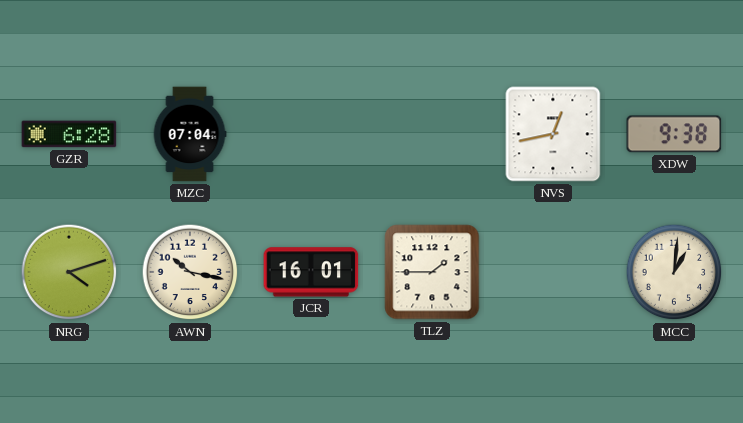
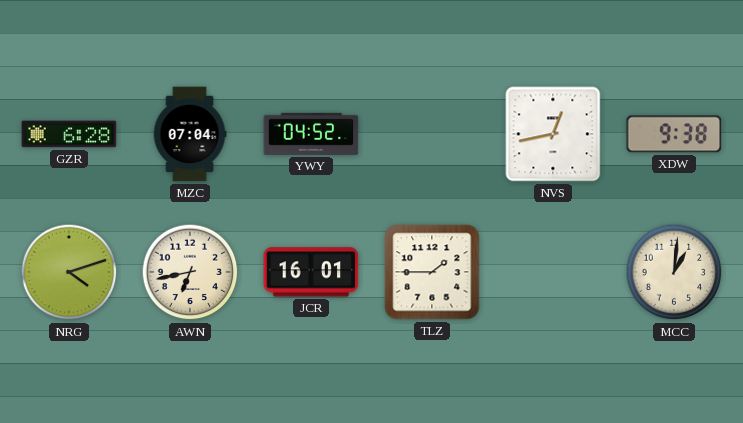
YWY: none -> 04:52 (311, 134)
AWN: 10:17 -> 6:43 (190, 272)
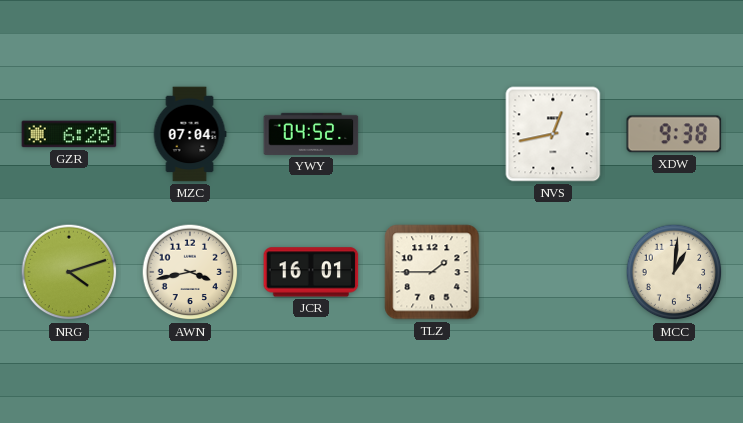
AWN: 6:43 -> 3:43 (190, 272)
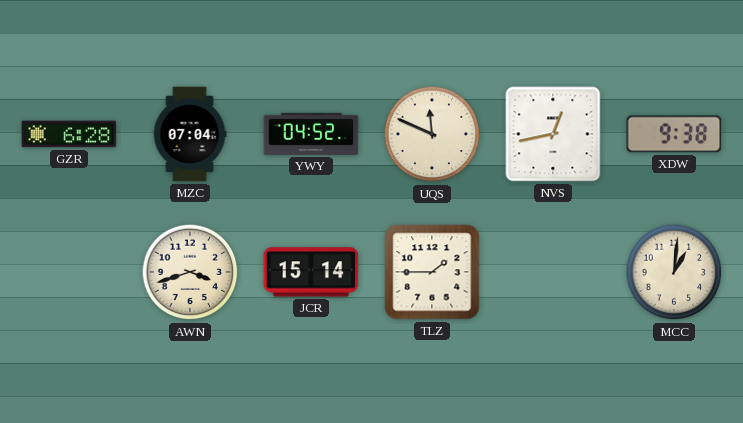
UQS: none -> 11:49 (432, 134)
NRG: 4:12 -> none (69, 272)
AWN: 3:43 -> 3:42 (190, 272)
JCR: 16:01 -> 15:14 (311, 272)
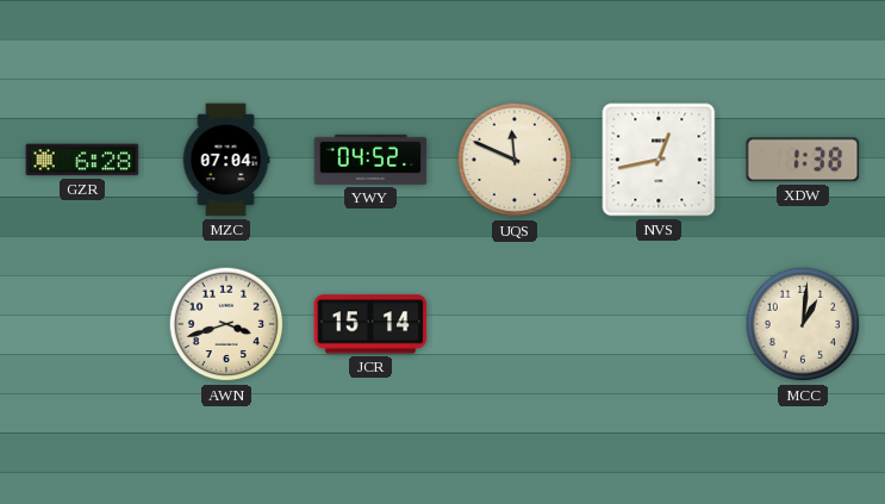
XDW: 9:38 -> 1:38 (803, 160)
TLZ: 1:45 -> none (432, 272)
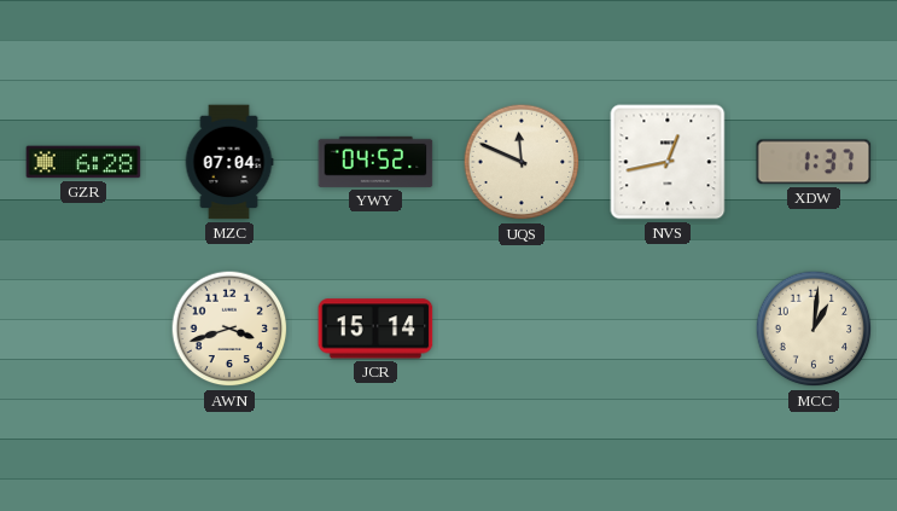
XDW: 1:38 -> 1:37 (814, 162)
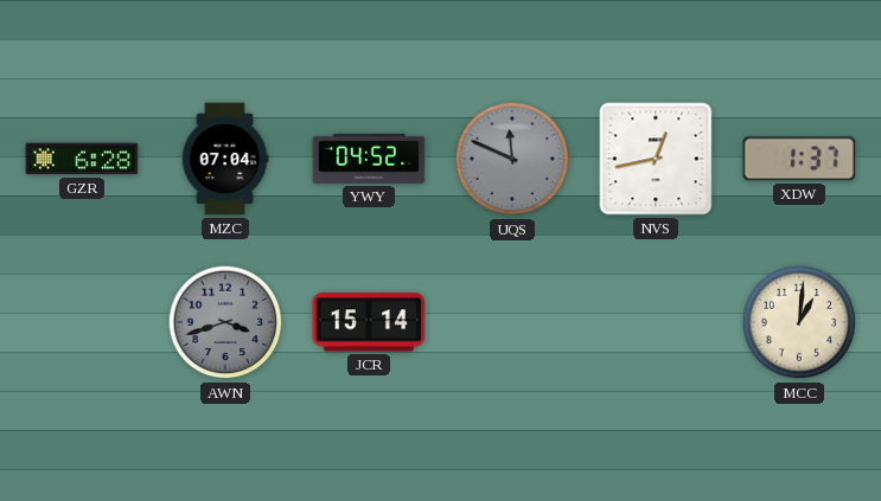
UQS dial: cream -> grey (512, 159)
AWN dial: cream -> grey (225, 322)
